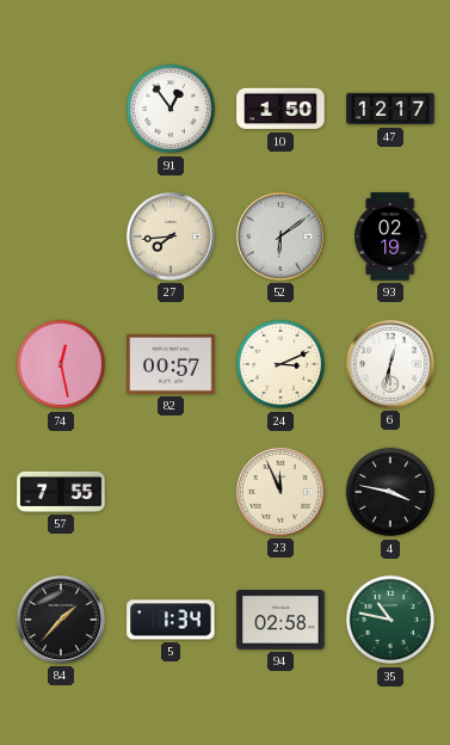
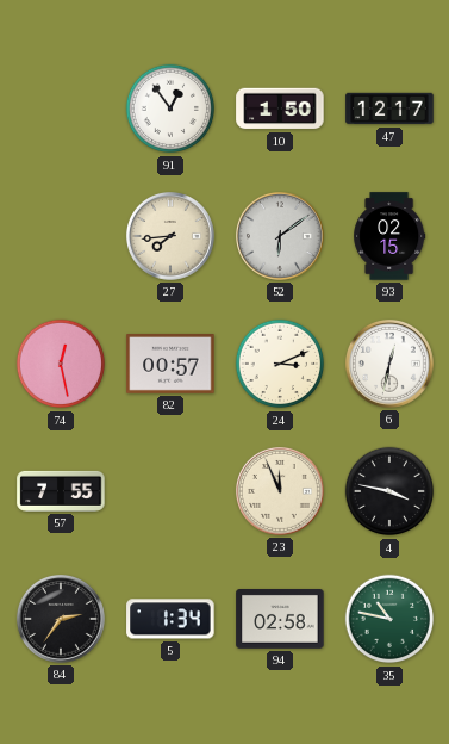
93: 02:19 -> 02:15 (389, 236)
84: 1:37 -> 2:36 (61, 620)
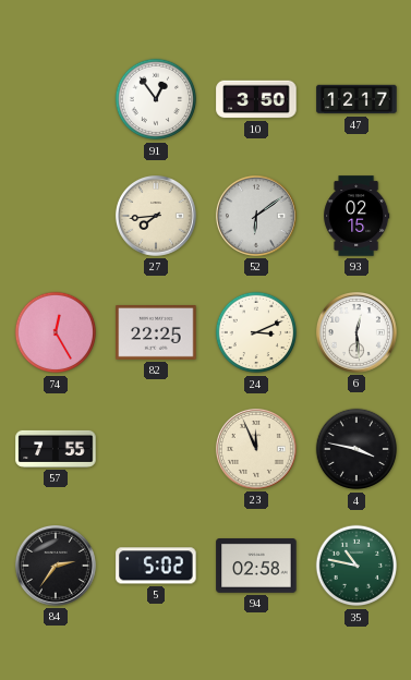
10: 1:50 -> 3:50 (256, 99)
74: 12:28 -> 12:25 (56, 332)
82: 00:57 -> 22:25 (156, 333)
6: 12:32 -> 12:29 (356, 333)
5: 1:34 -> 5:02 (156, 566)
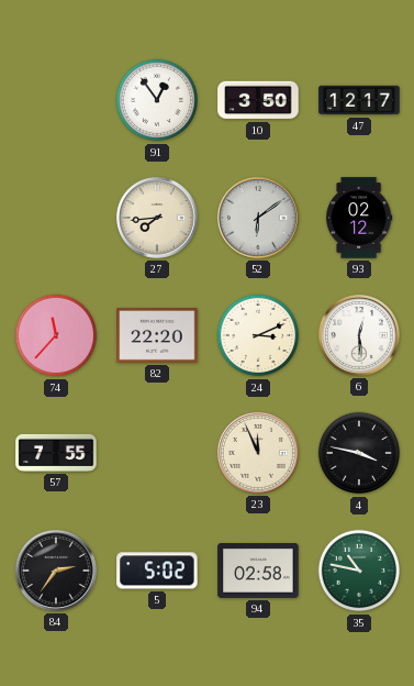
93: 02:15 -> 02:12 (359, 218)
74: 12:25 -> 11:37 (56, 335)
82: 22:25 -> 22:20 (157, 336)
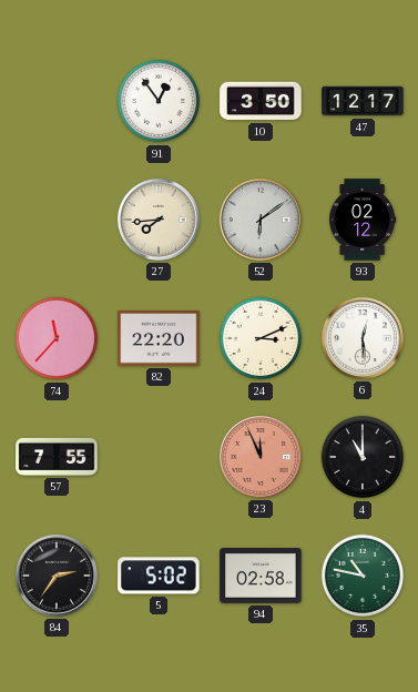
23 dial: cream -> salmon (261, 458)
4: 3:47 -> 11:00 (363, 457)
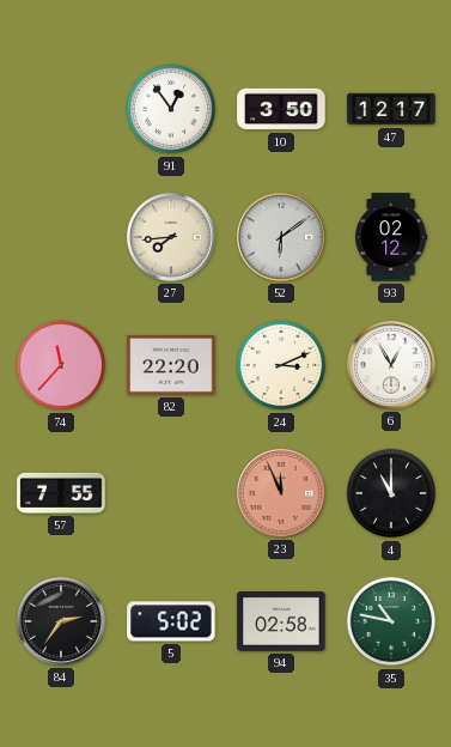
6: 12:29 -> 12:55 (391, 366)
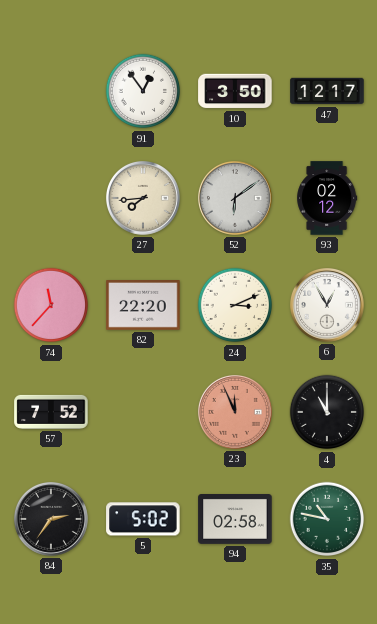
57: 7:55 -> 7:52 (51, 412)
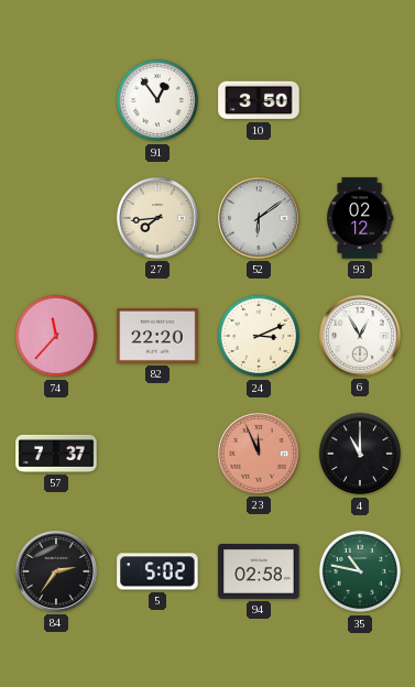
47: 12:17 -> none (327, 91)
57: 7:52 -> 7:37 (56, 454)
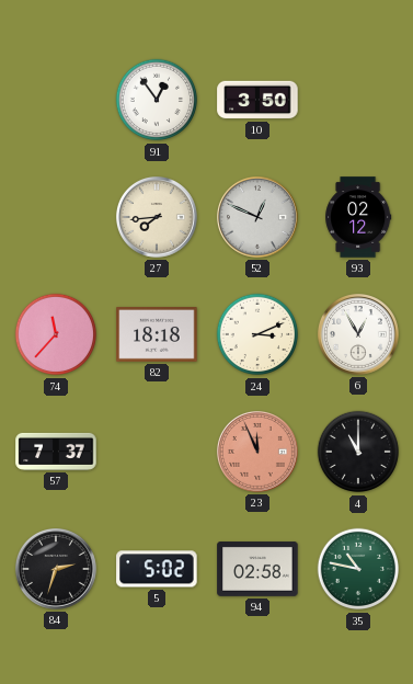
52: 6:09 -> 12:49 (257, 218)
82: 22:20 -> 18:18 (157, 335)
84: 2:36 -> 2:33 (56, 570)
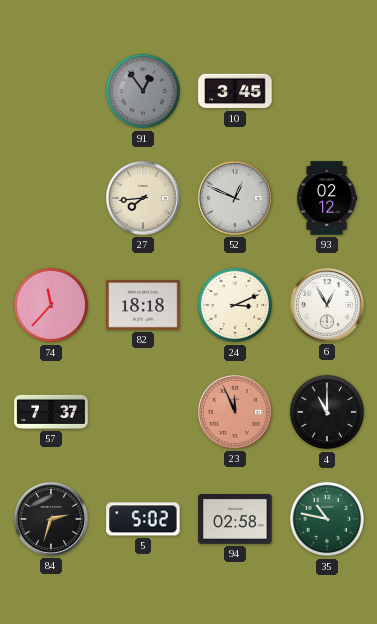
91 dial: white -> grey (143, 91)
10: 3:50 -> 3:45 (235, 91)
